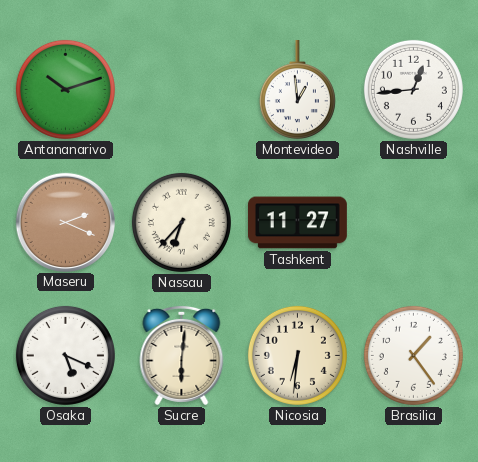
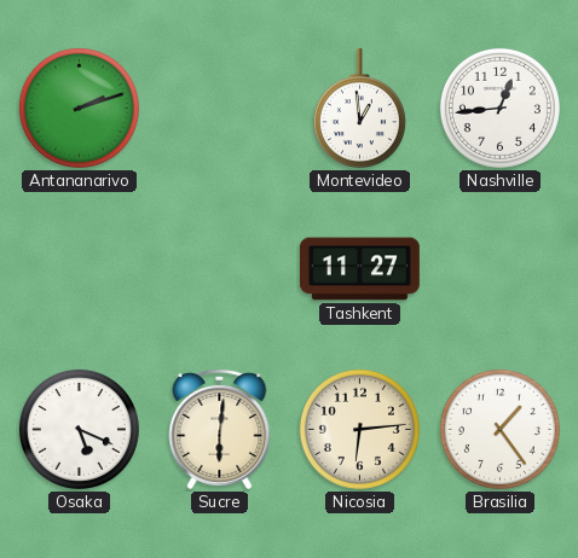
Antananarivo: 10:12 -> 2:12 (79, 107)
Maseru: 2:19 -> none (65, 222)
Nassau: 6:37 -> none (181, 222)
Nicosia: 6:31 -> 6:14 (359, 429)
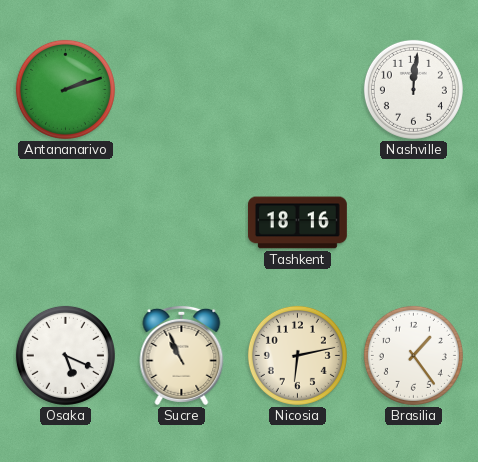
Montevideo: 12:59 -> none (359, 107)
Nashville: 12:44 -> 12:01 (413, 89)
Tashkent: 11:27 -> 18:16 (297, 223)
Sucre: 6:01 -> 10:56 (182, 355)
Nicosia: 6:14 -> 6:13 (297, 355)
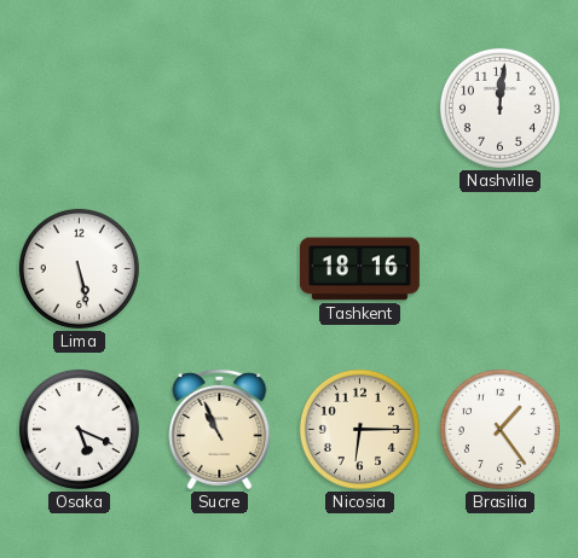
Antananarivo: 2:12 -> none (65, 89)
Lima: none -> 5:28 (79, 268)
Nicosia: 6:13 -> 6:15 (359, 429)
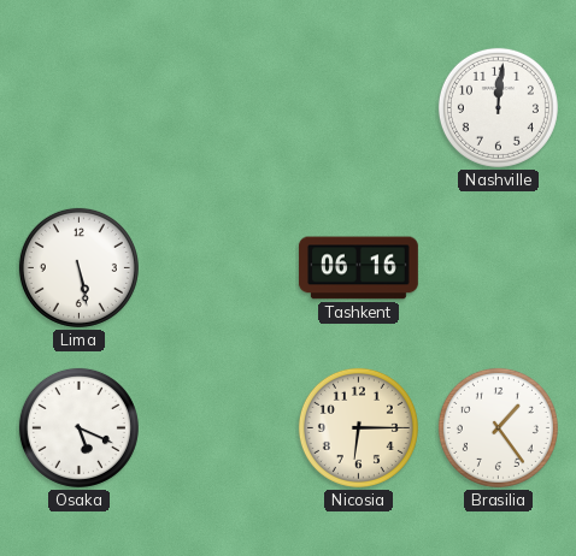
Tashkent: 18:16 -> 06:16 (358, 268)
Sucre: 10:56 -> none (220, 429)
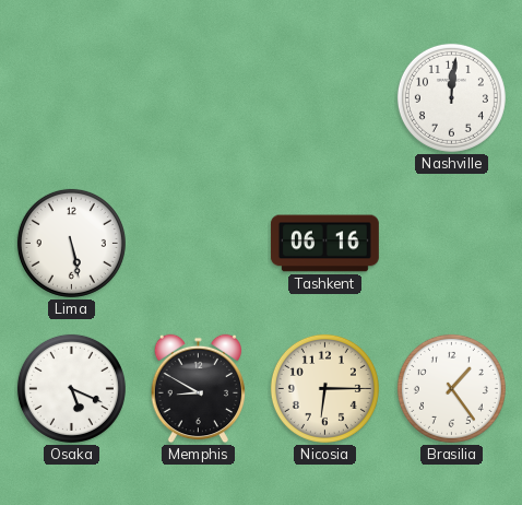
Memphis: none -> 8:50 (199, 389)
